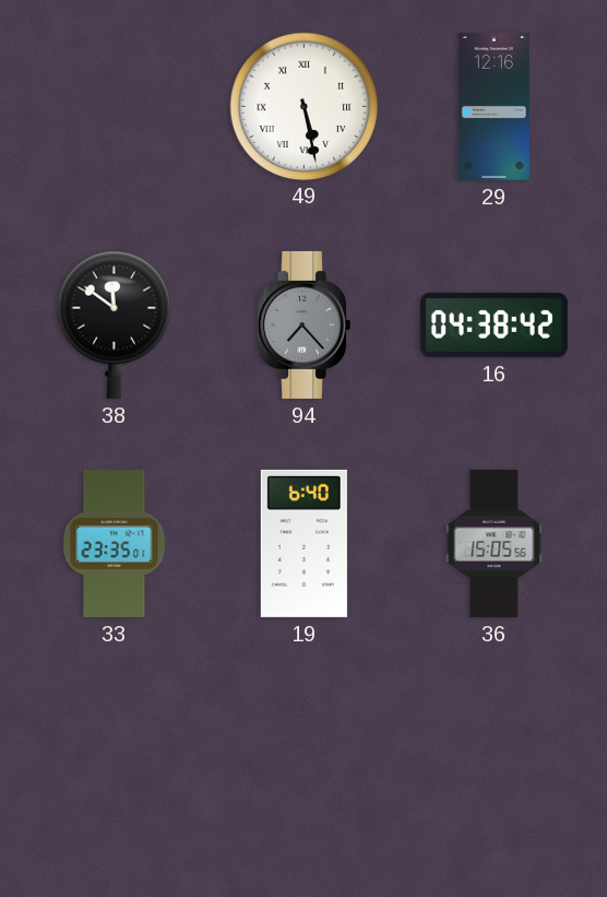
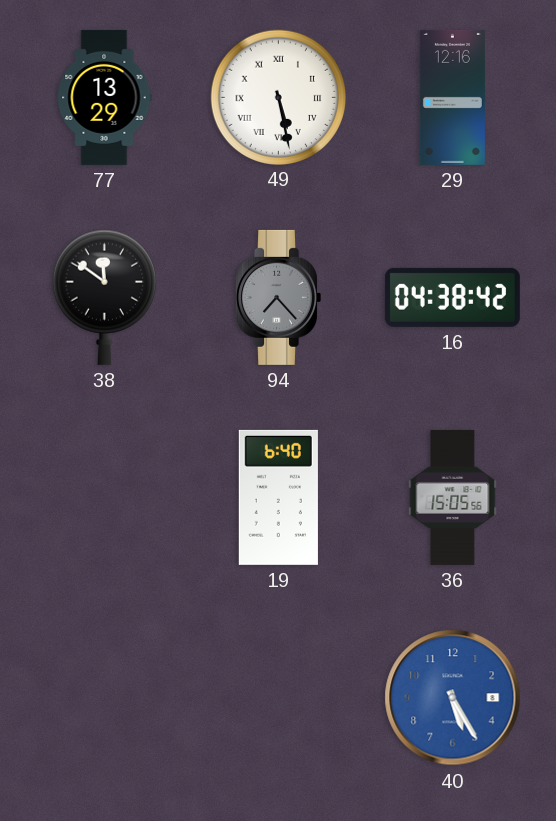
77: none -> 13:29 (104, 97)
33: 23:35 -> none (115, 543)
40: none -> 5:25 (453, 698)
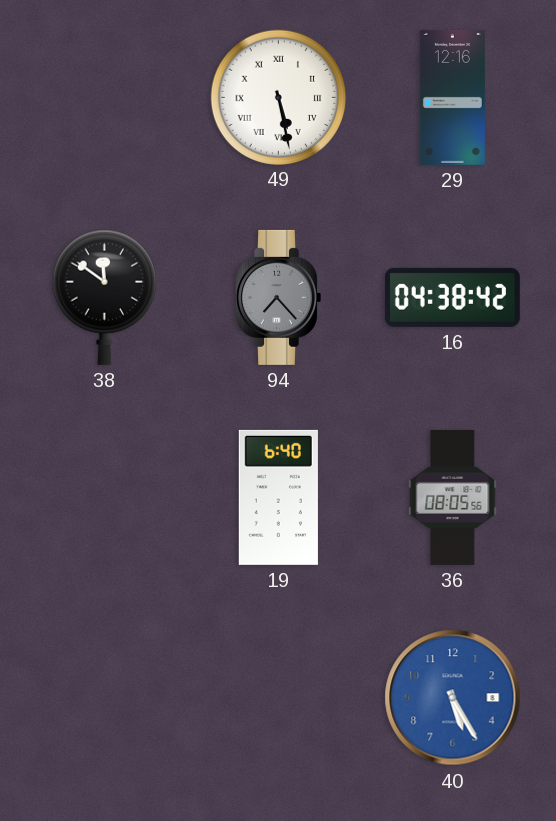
77: 13:29 -> none (104, 97)
36: 15:05 -> 08:05 (453, 497)
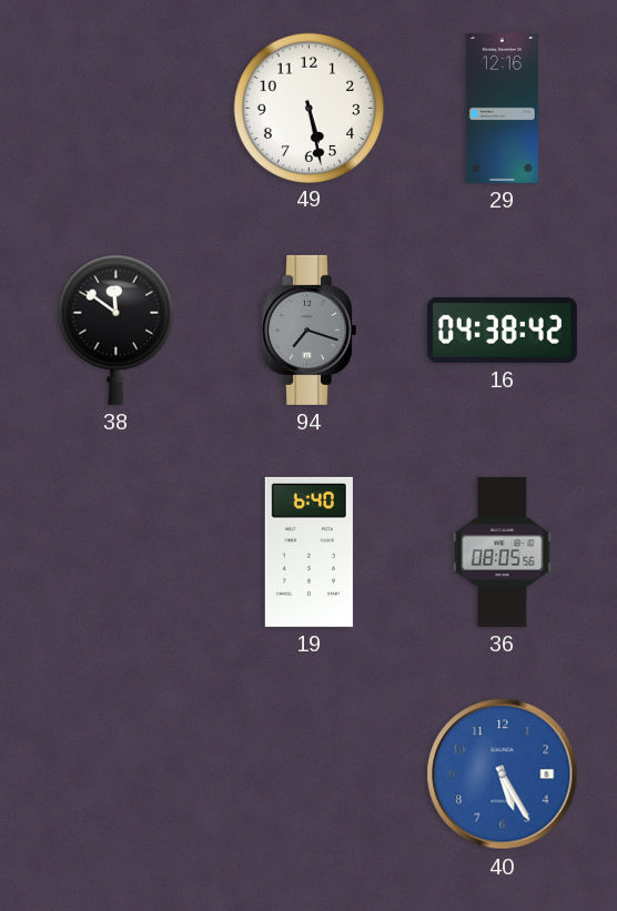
49 numerals: Roman -> Arabic (308, 108)
94: 7:23 -> 7:18 (308, 330)
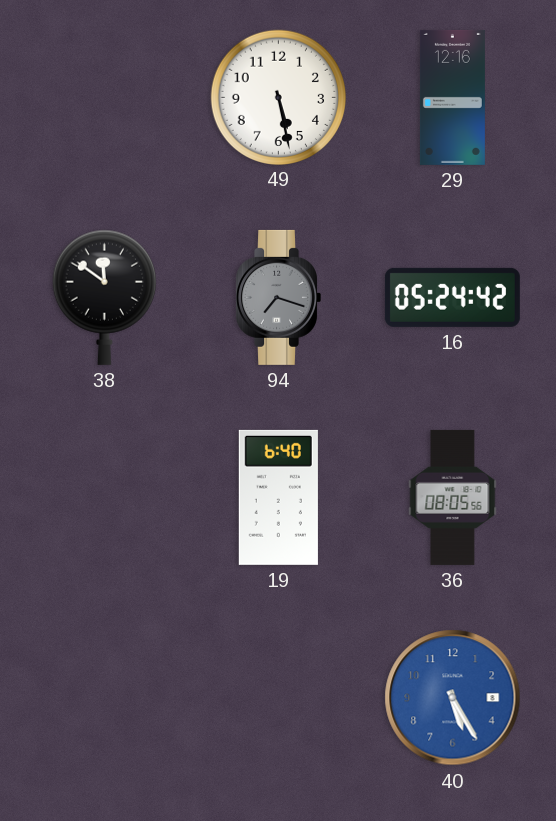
16: 04:38 -> 05:24 (452, 297)
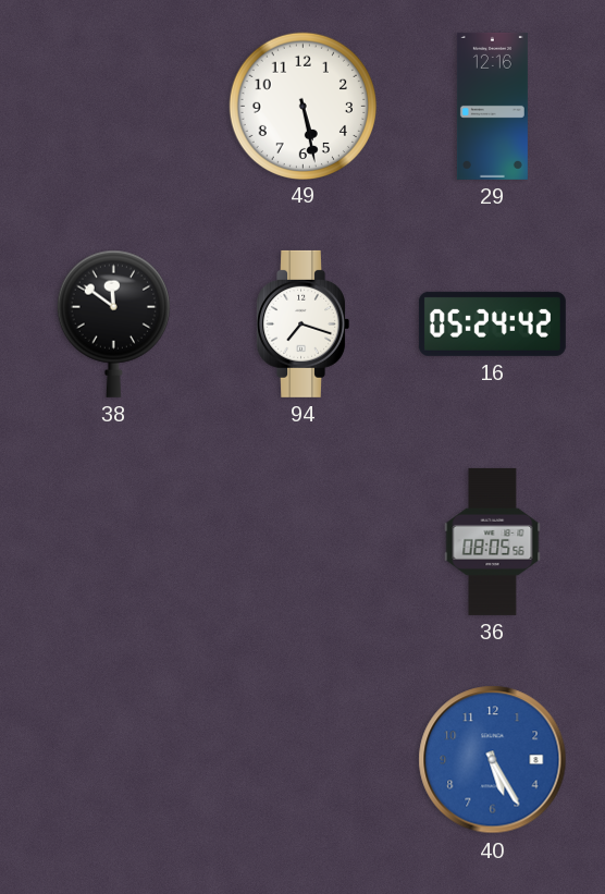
94 dial: grey -> white (302, 323)
19: 6:40 -> none (278, 497)
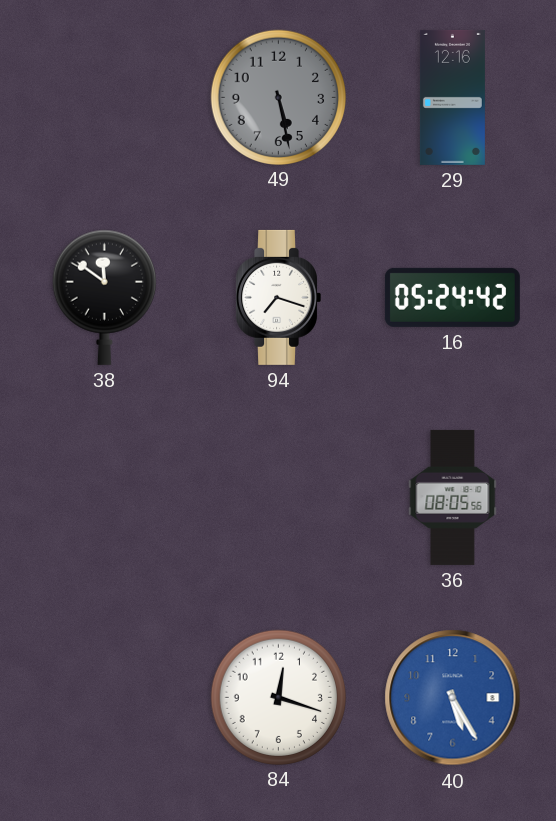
49 dial: white -> grey (278, 97)
84: none -> 12:18 (278, 697)
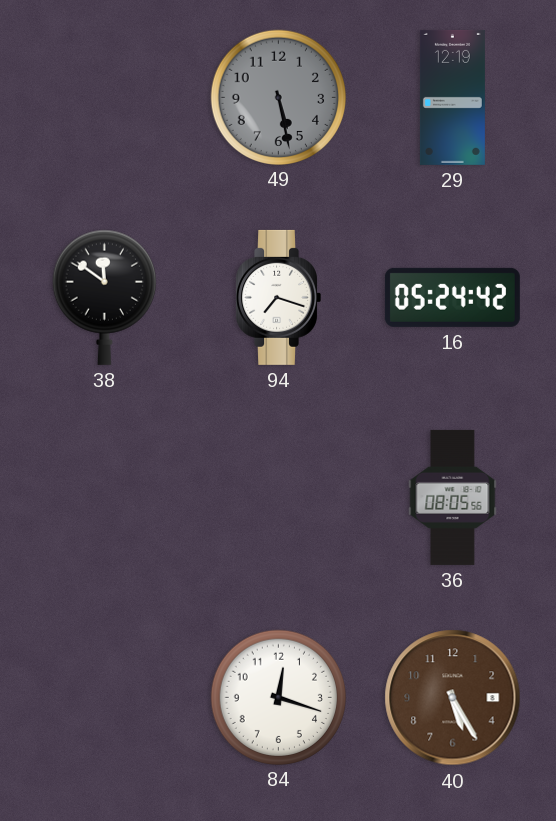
29: 12:16 -> 12:19 (452, 97)
40 dial: blue -> brown (453, 698)
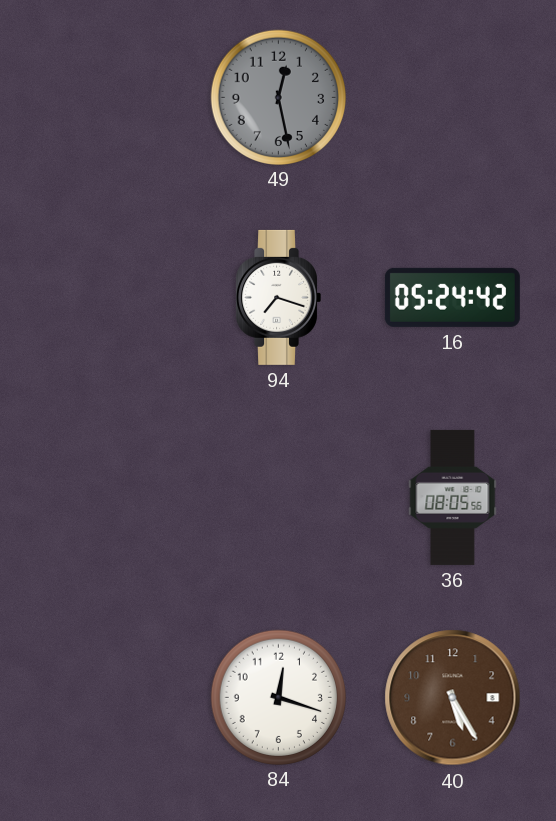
49: 5:28 -> 12:28 (278, 97)
29: 12:19 -> none (452, 97)
38: 11:51 -> none (104, 297)
